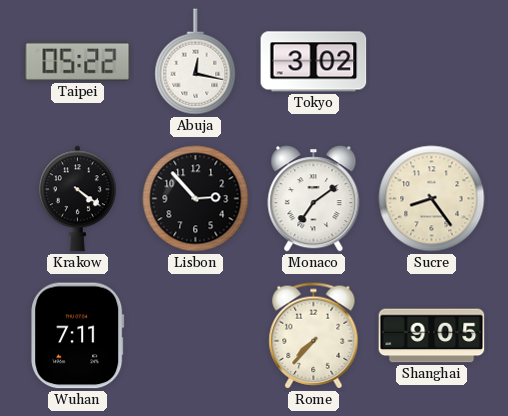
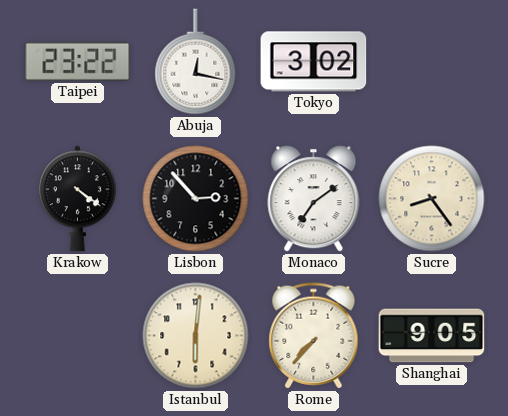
Taipei: 05:22 -> 23:22 (78, 61)
Wuhan: 7:11 -> none (78, 336)
Istanbul: none -> 6:01 (196, 336)
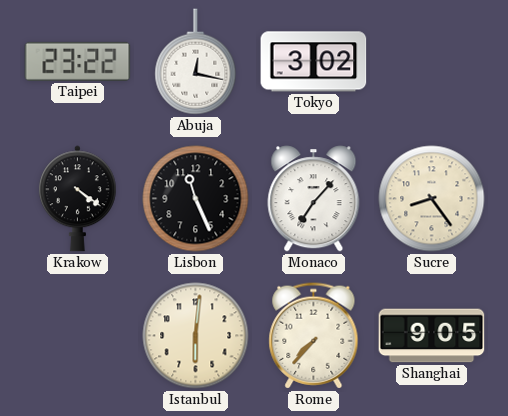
Lisbon: 2:53 -> 11:26 (196, 199)
Monaco: 7:09 -> 7:07 (314, 199)
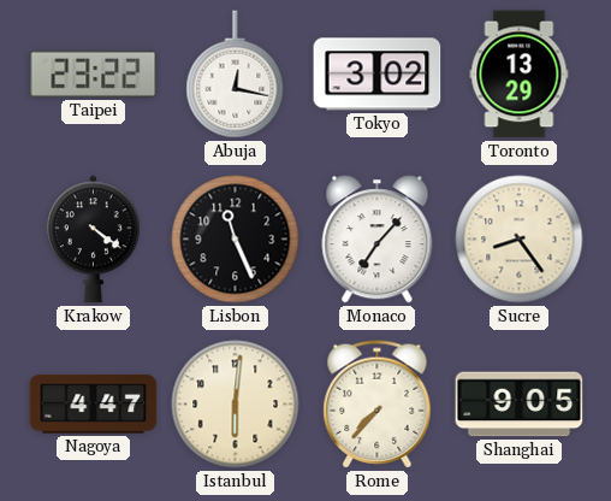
Toronto: none -> 13:29 (520, 75)
Nagoya: none -> 4:47 (94, 405)
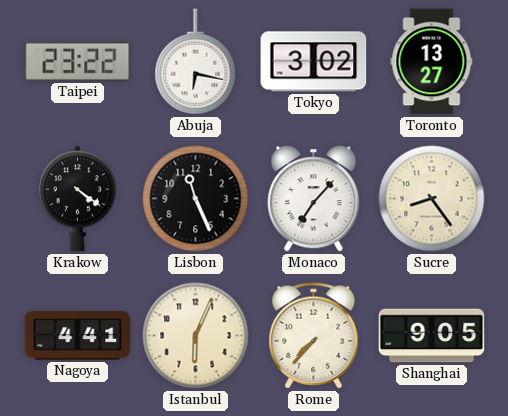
Abuja: 12:17 -> 6:17 (196, 62)
Toronto: 13:29 -> 13:27 (432, 62)
Nagoya: 4:47 -> 4:41 (78, 336)
Istanbul: 6:01 -> 6:04 (196, 336)
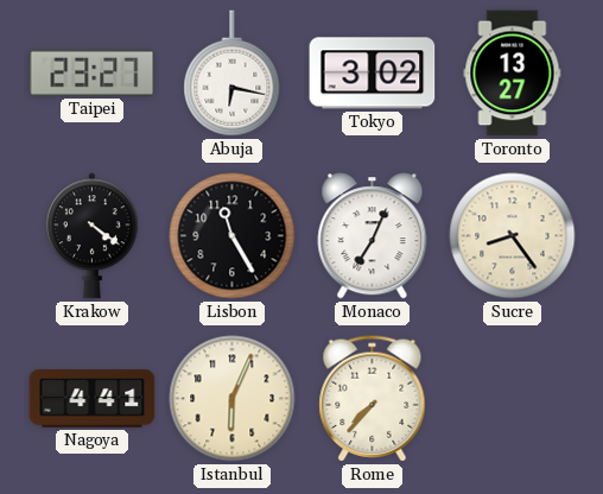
Taipei: 23:22 -> 23:27 (93, 72)
Lisbon: 11:26 -> 11:25 (233, 236)
Monaco: 7:07 -> 7:04 (373, 236)
Shanghai: 9:05 -> none (432, 336)
